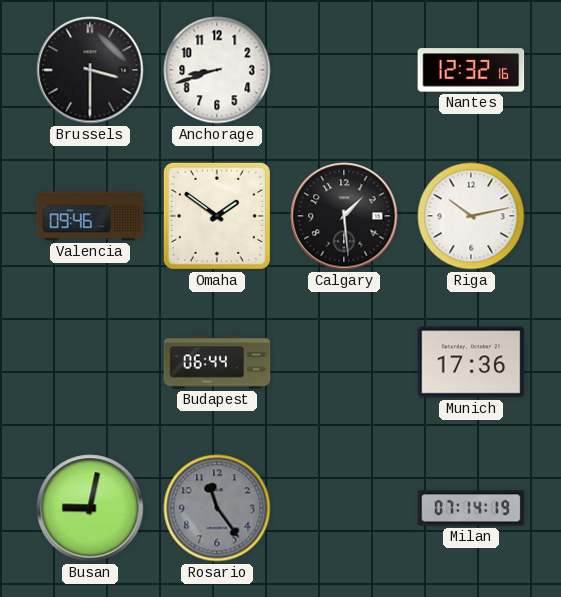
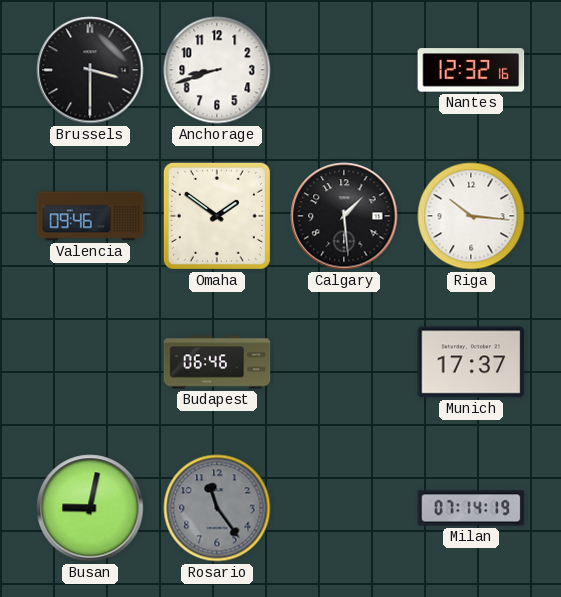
Riga: 10:13 -> 10:16 (471, 216)
Budapest: 06:44 -> 06:46 (217, 362)
Munich: 17:36 -> 17:37 (471, 362)
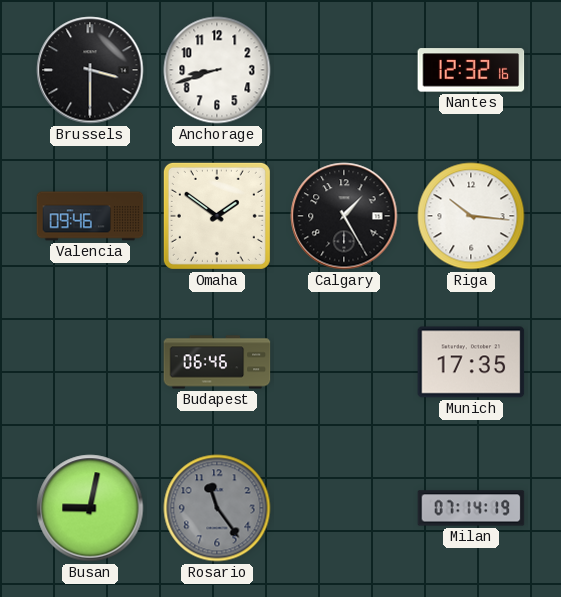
Calgary: 1:29 -> 1:25 (344, 216)
Munich: 17:37 -> 17:35 (471, 362)
